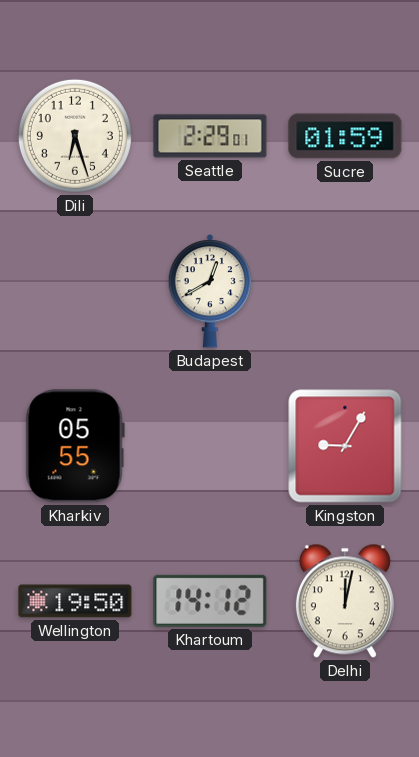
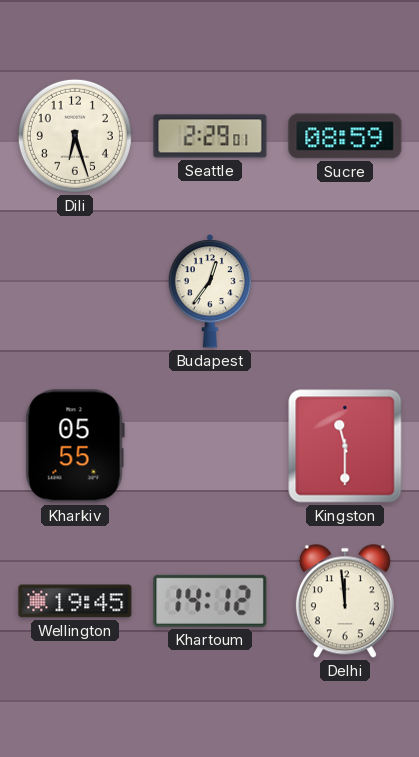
Sucre: 01:59 -> 08:59 (345, 136)
Budapest: 12:40 -> 12:36 (209, 291)
Kingston: 9:05 -> 11:30 (345, 446)
Wellington: 19:50 -> 19:45 (75, 601)
Delhi: 12:02 -> 11:59 (345, 601)
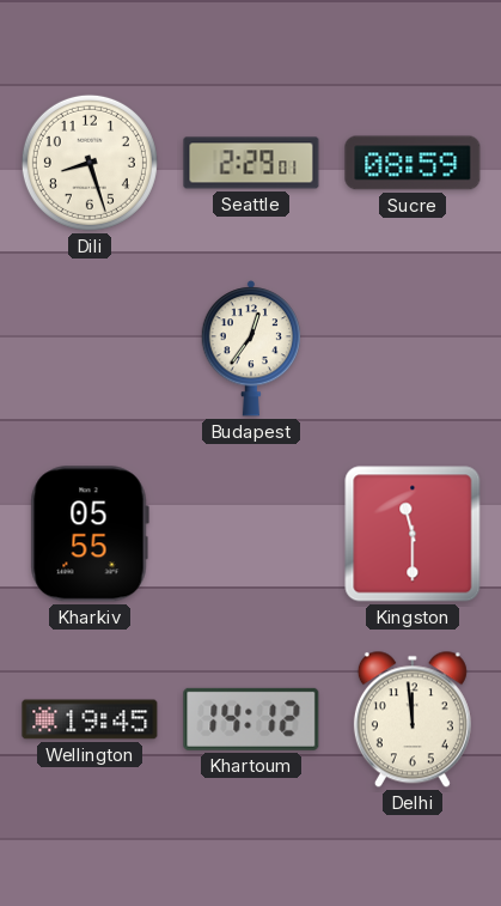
Dili: 6:27 -> 8:27 (90, 163)
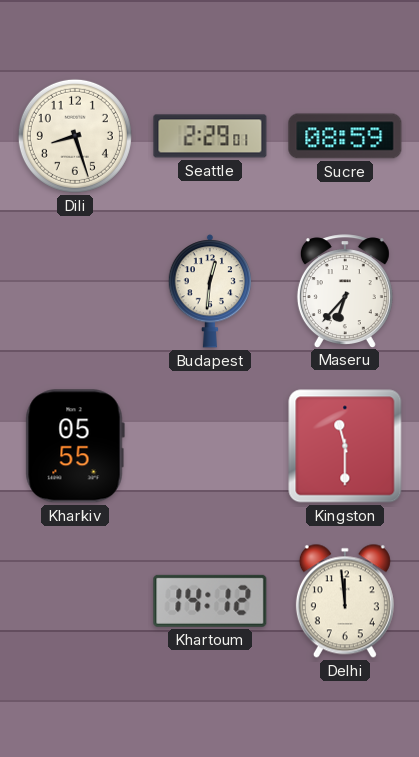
Budapest: 12:36 -> 12:31 (209, 291)
Maseru: none -> 6:37 (345, 291)
Wellington: 19:45 -> none (90, 719)
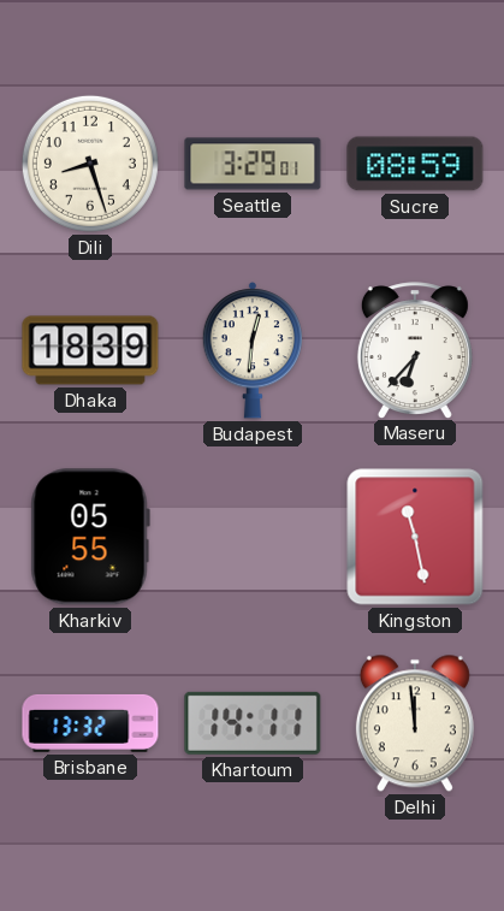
Seattle: 2:29 -> 3:29 (253, 164)
Dhaka: none -> 18:39 (90, 350)
Kingston: 11:30 -> 11:28 (415, 537)
Brisbane: none -> 13:32 (90, 723)
Khartoum: 14:12 -> 14:11 (253, 723)
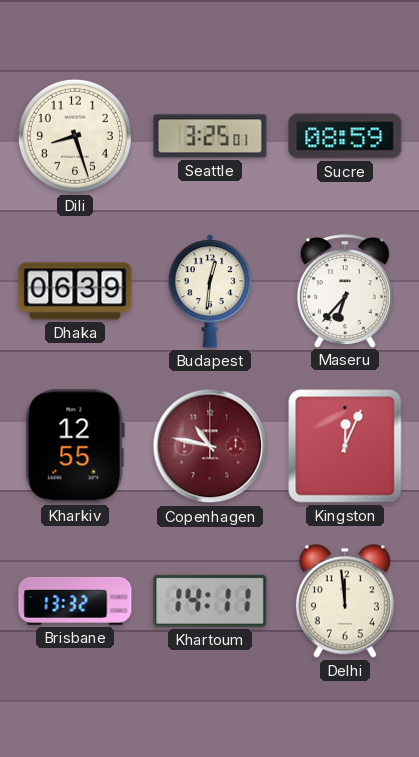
Seattle: 3:29 -> 3:25 (210, 136)
Dhaka: 18:39 -> 06:39 (75, 291)
Kharkiv: 05:55 -> 12:55 (75, 446)
Copenhagen: none -> 10:47 (210, 446)
Kingston: 11:28 -> 12:04 (345, 446)
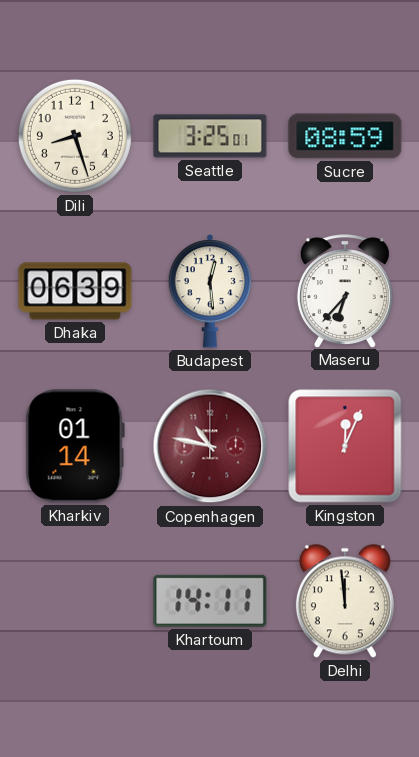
Budapest: 12:31 -> 12:29 (209, 291)
Kharkiv: 12:55 -> 01:14 (75, 446)
Brisbane: 13:32 -> none (75, 601)
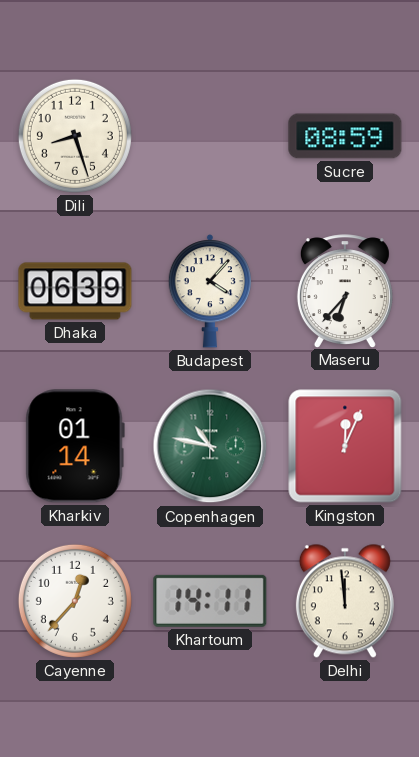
Seattle: 3:25 -> none (210, 136)
Budapest: 12:29 -> 4:07 (209, 291)
Copenhagen dial: burgundy -> green (210, 446)
Cayenne: none -> 12:37 (75, 601)
